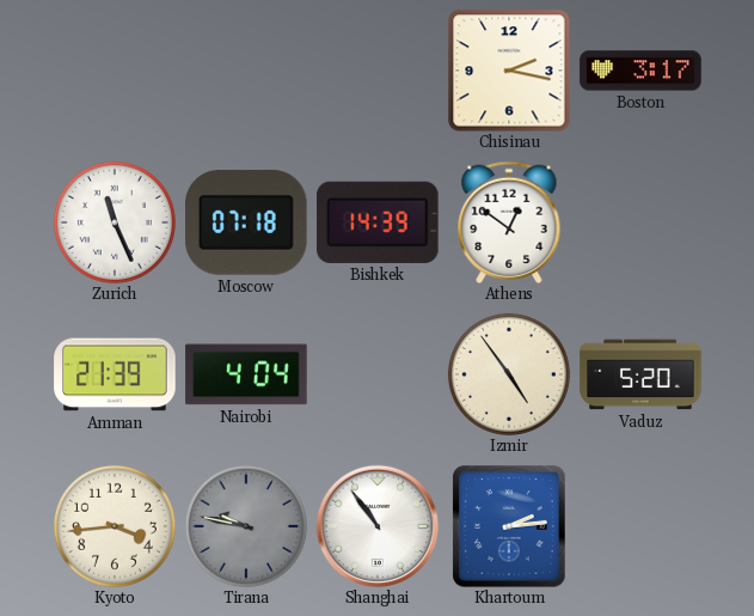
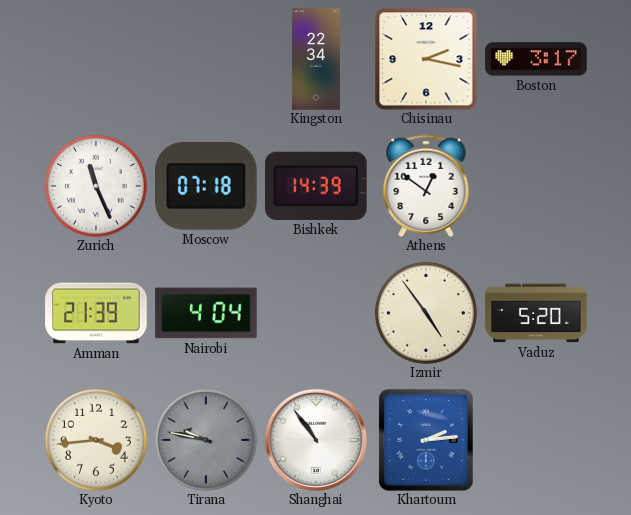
Kingston: none -> 22:34 (315, 59)
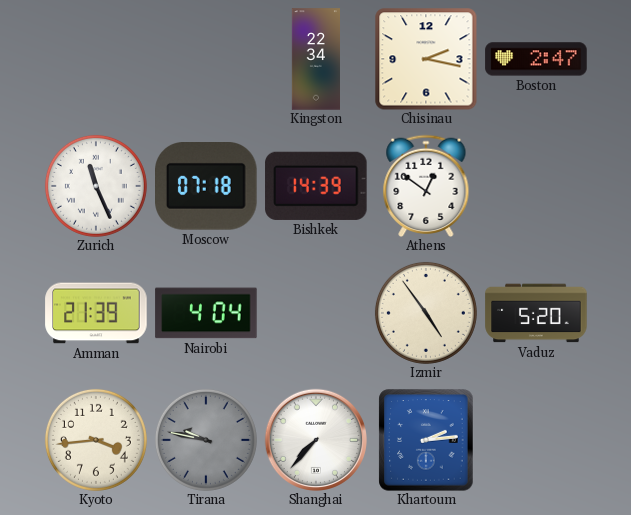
Boston: 3:17 -> 2:47 (536, 59)
Shanghai: 10:54 -> 7:37 (315, 439)
